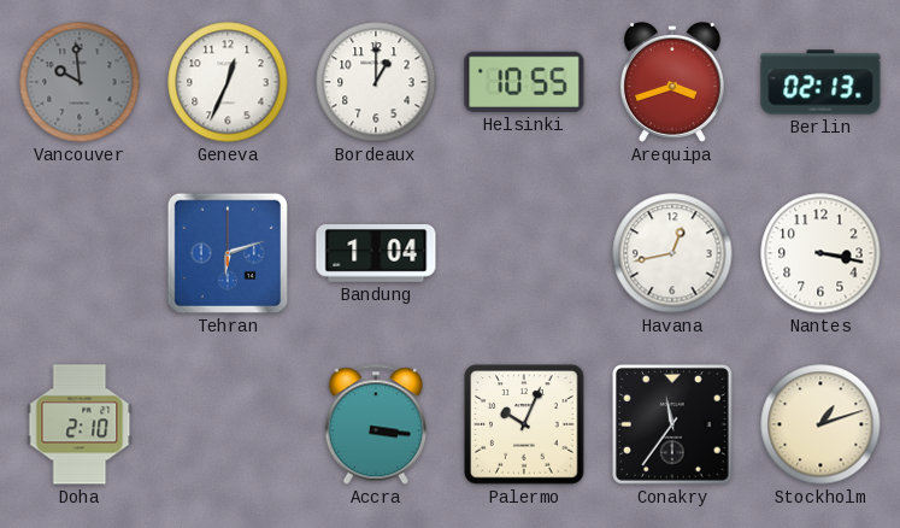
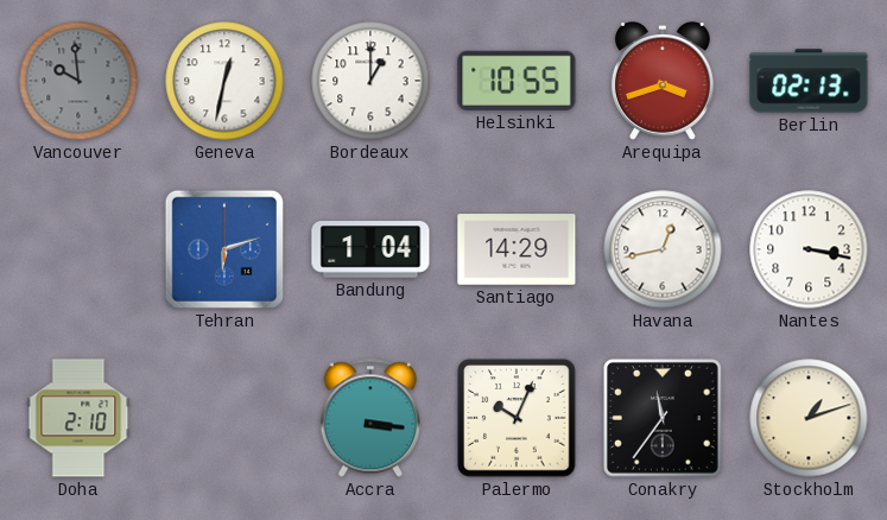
Geneva: 12:34 -> 12:32 (224, 81)
Santiago: none -> 14:29 (517, 249)
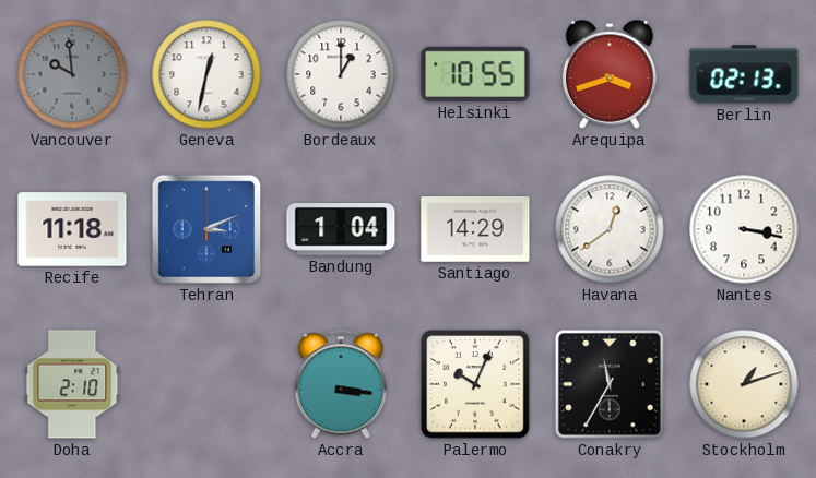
Recife: none -> 11:18 (72, 229)
Tehran: 6:12 -> 3:11 (206, 229)
Havana: 12:43 -> 12:39 (610, 229)
Conakry: 11:36 -> 11:35 (610, 384)
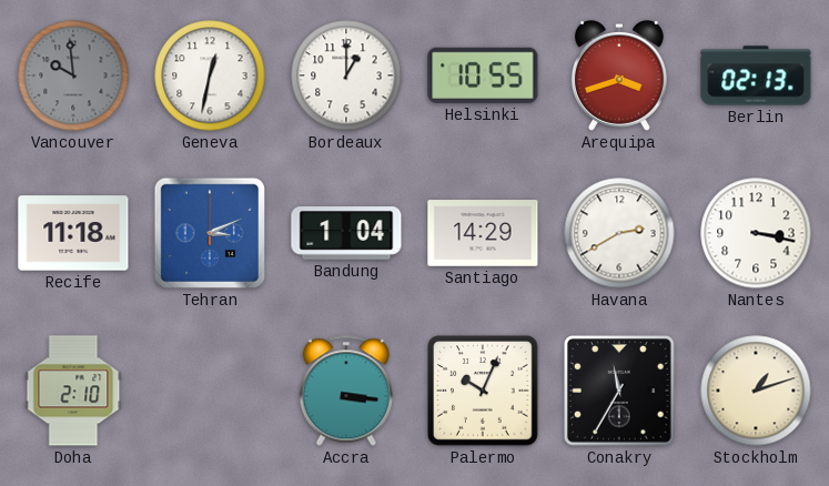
Havana: 12:39 -> 2:40 (619, 233)
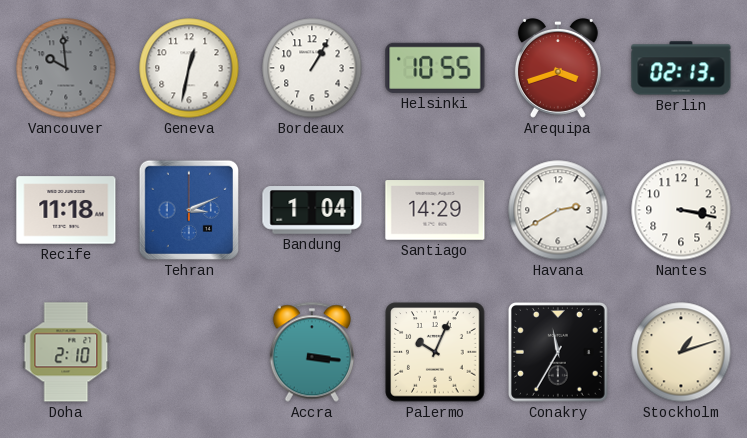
Bordeaux: 1:00 -> 1:05 (312, 68)
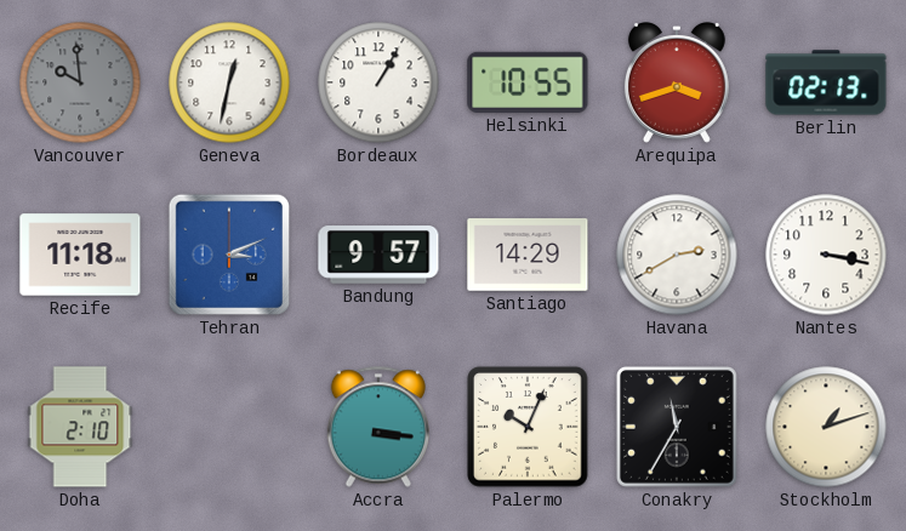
Bandung: 1:04 -> 9:57 (378, 255)
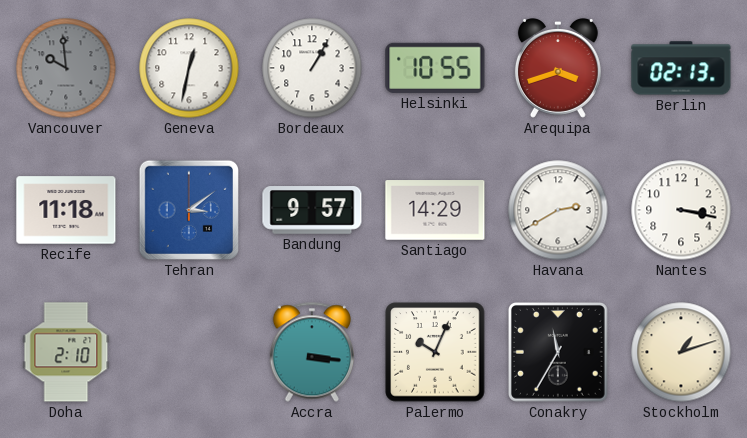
Tehran: 3:11 -> 3:09 (189, 210)
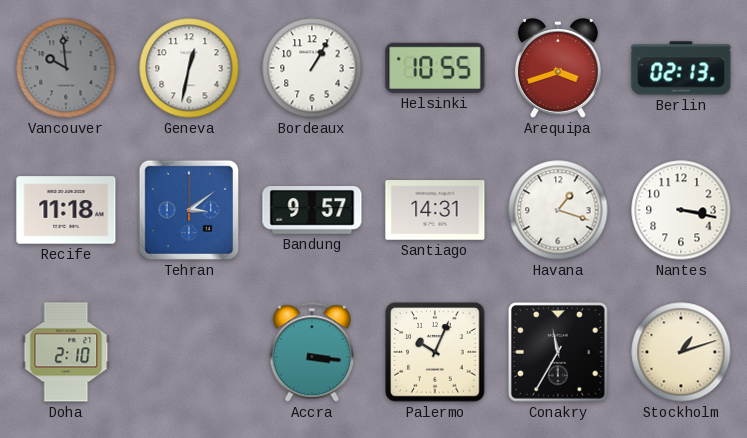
Santiago: 14:29 -> 14:31 (435, 210)
Havana: 2:40 -> 1:18 (558, 210)
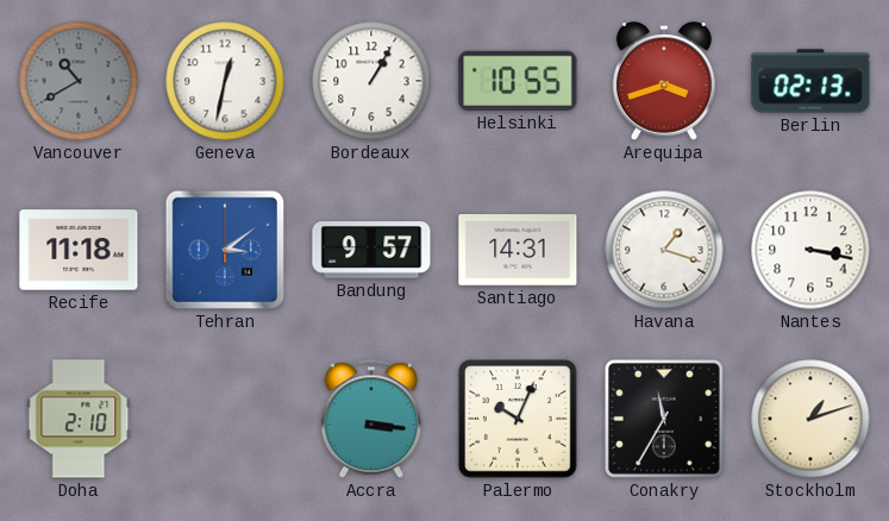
Vancouver: 9:59 -> 10:40 (79, 81)
